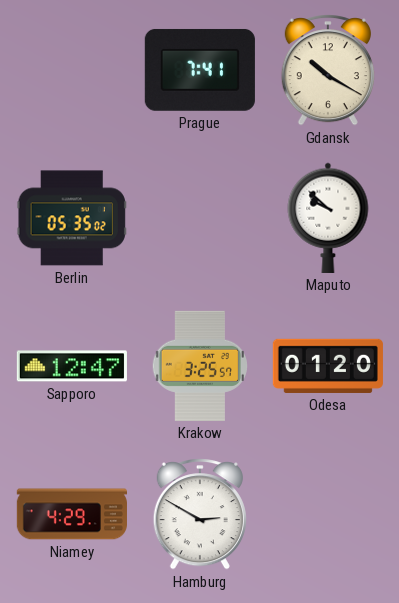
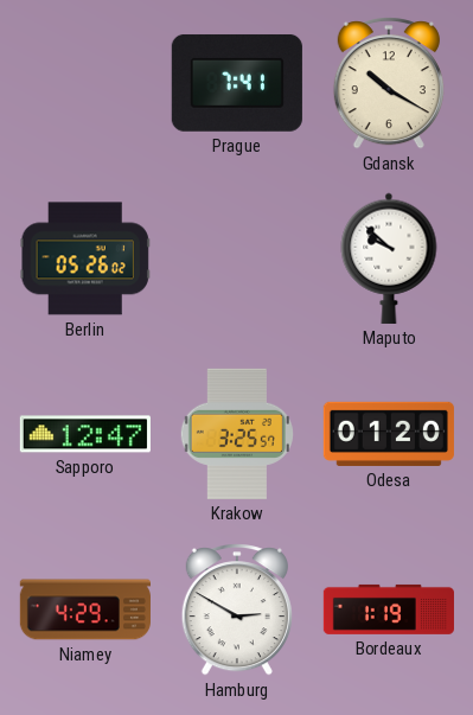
Berlin: 05:35 -> 05:26 (85, 258)
Bordeaux: none -> 1:19 (389, 609)
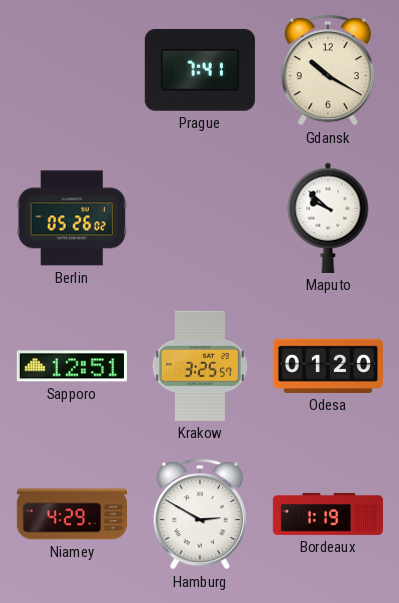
Sapporo: 12:47 -> 12:51 (72, 366)
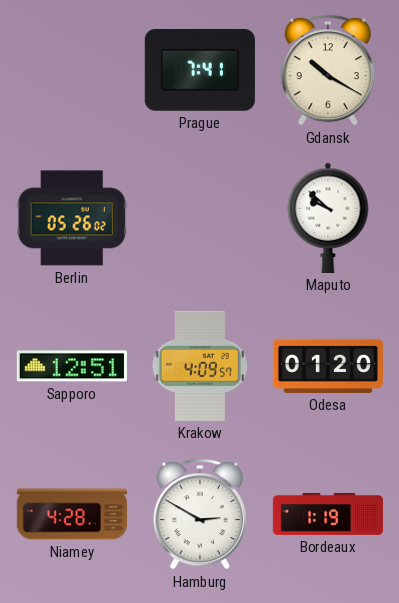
Krakow: 3:25 -> 4:09 (199, 366)
Niamey: 4:29 -> 4:28 (72, 514)
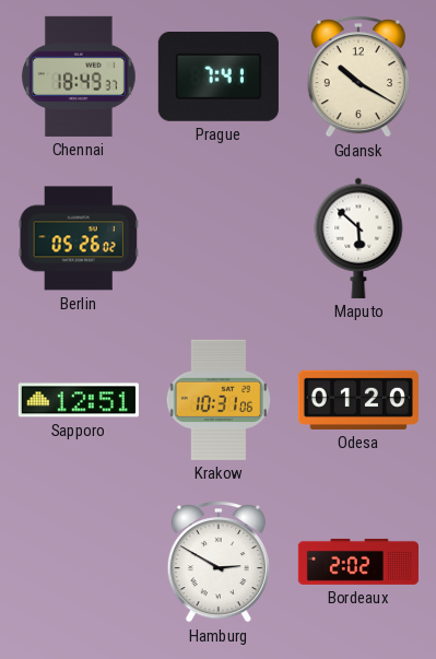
Chennai: none -> 18:49 (80, 77)
Maputo: 9:52 -> 5:52 (358, 238)
Krakow: 4:09 -> 10:31 (217, 400)
Niamey: 4:28 -> none (72, 514)
Bordeaux: 1:19 -> 2:02 (358, 562)
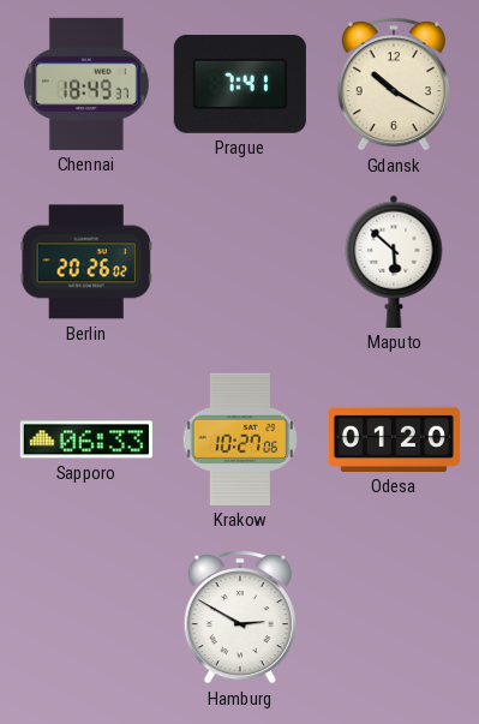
Berlin: 05:26 -> 20:26 (86, 262)
Sapporo: 12:51 -> 06:33 (86, 439)
Krakow: 10:31 -> 10:27 (239, 439)
Bordeaux: 2:02 -> none (358, 562)
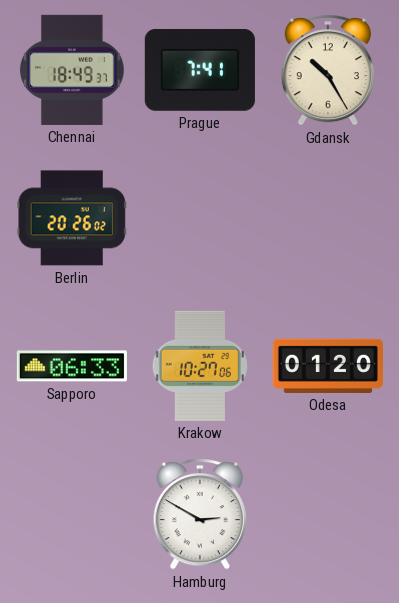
Gdansk: 10:20 -> 10:25 (328, 70)
Maputo: 5:52 -> none (394, 262)
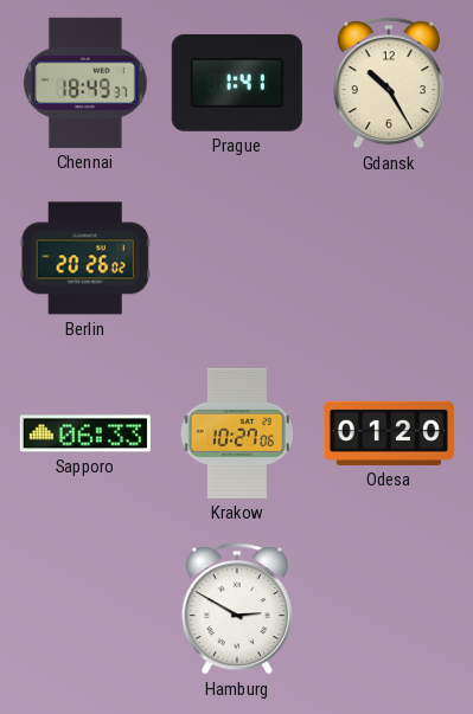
Prague: 7:41 -> 1:41 (237, 83)
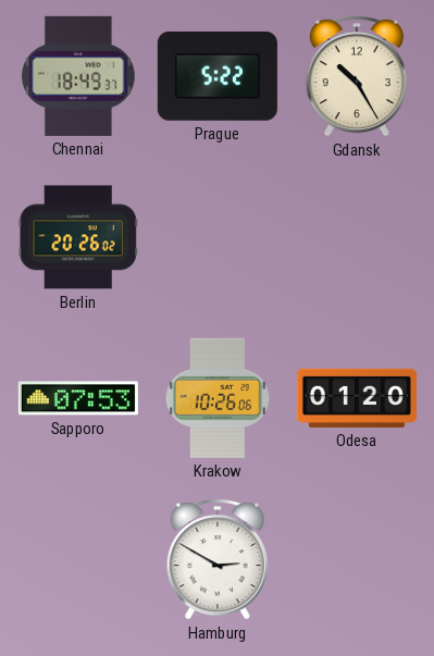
Prague: 1:41 -> 5:22 (218, 76)
Sapporo: 06:33 -> 07:53 (78, 398)
Krakow: 10:27 -> 10:26 (216, 398)
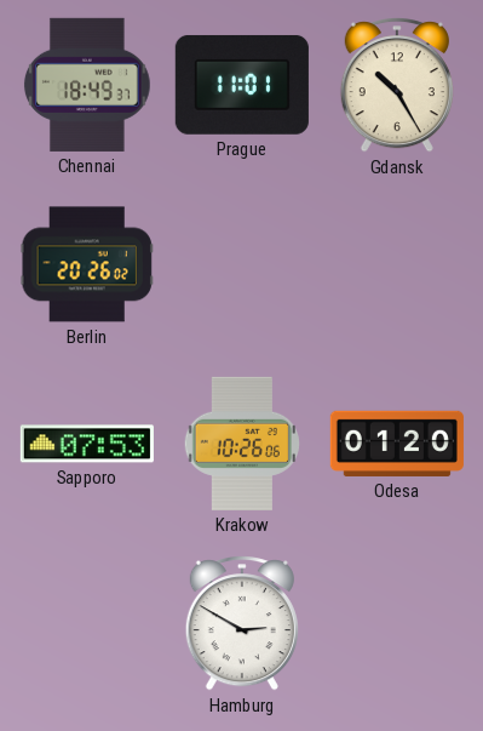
Prague: 5:22 -> 11:01 (242, 85)
